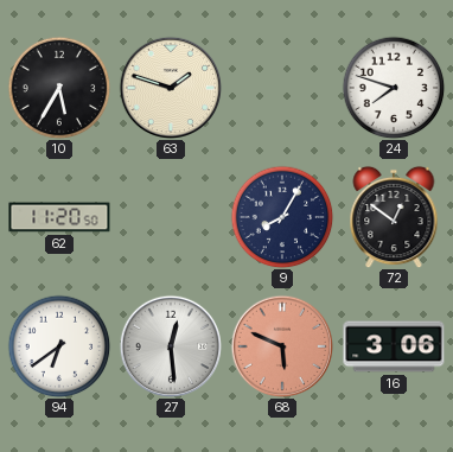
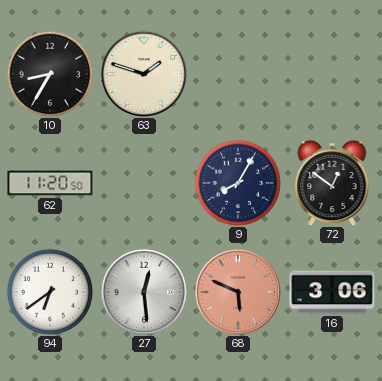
10: 5:35 -> 8:35 (50, 74)
24: 7:48 -> none (394, 88)
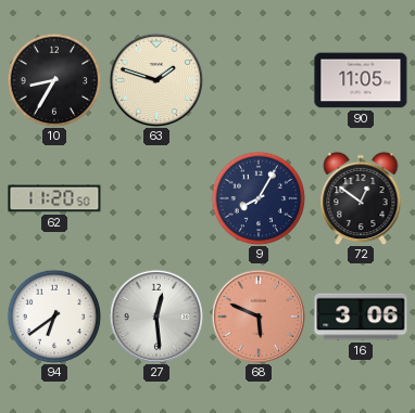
90: none -> 11:05 (361, 80)
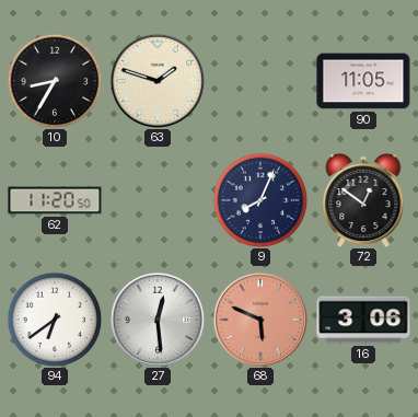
9: 8:05 -> 8:04 (260, 200)
